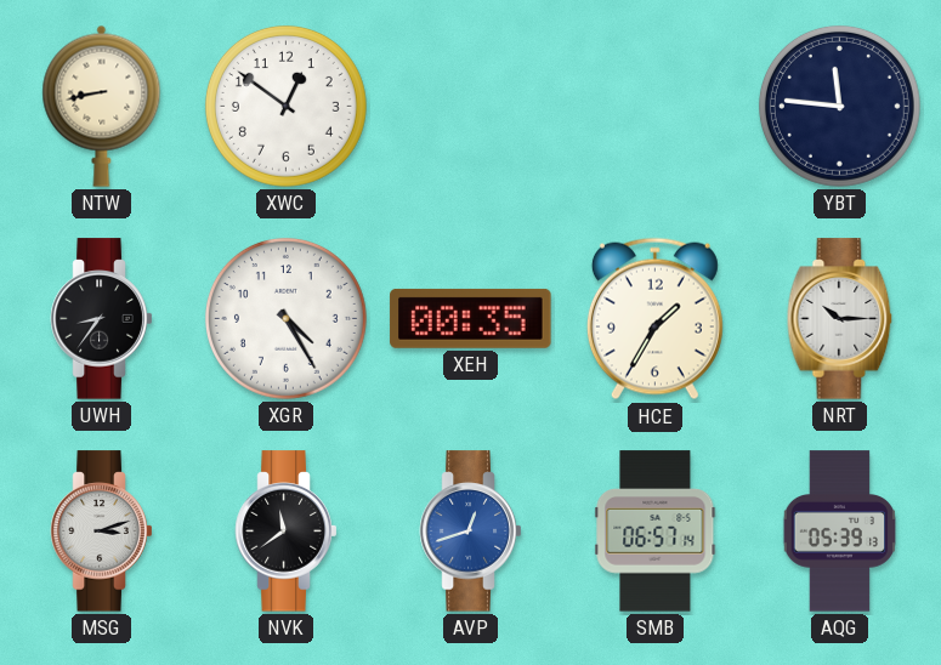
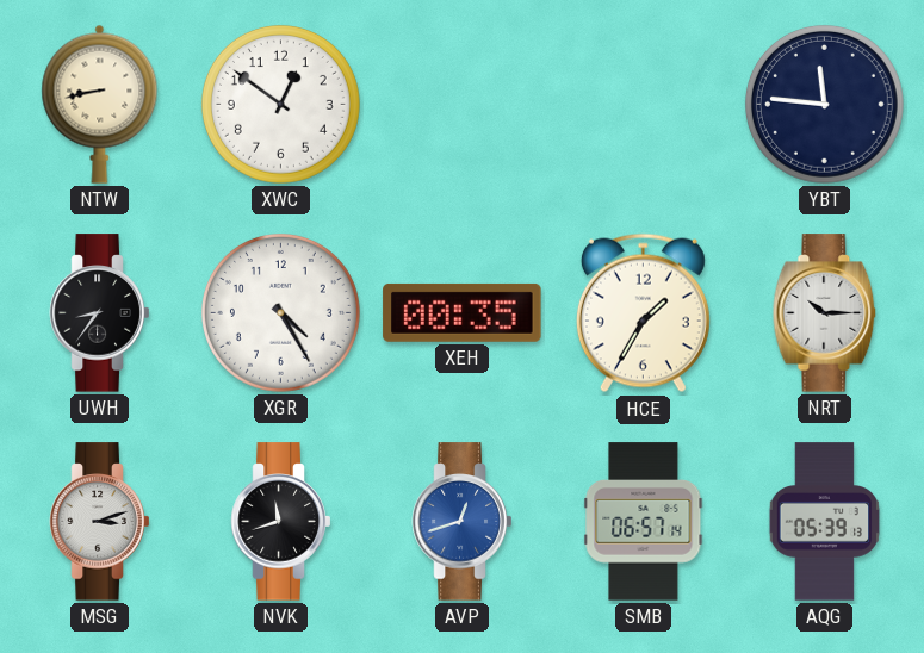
NVK: 11:39 -> 11:42 (281, 522)
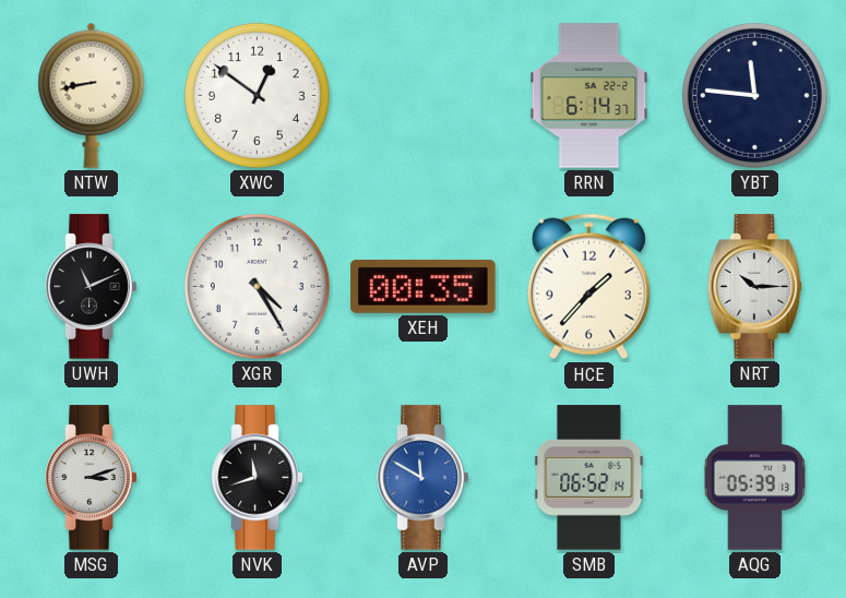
RRN: none -> 6:14 (589, 96)
UWH: 8:36 -> 11:11 (92, 287)
HCE: 1:35 -> 1:37 (588, 287)
AVP: 12:42 -> 11:50 (424, 478)
SMB: 06:57 -> 06:52 (589, 478)
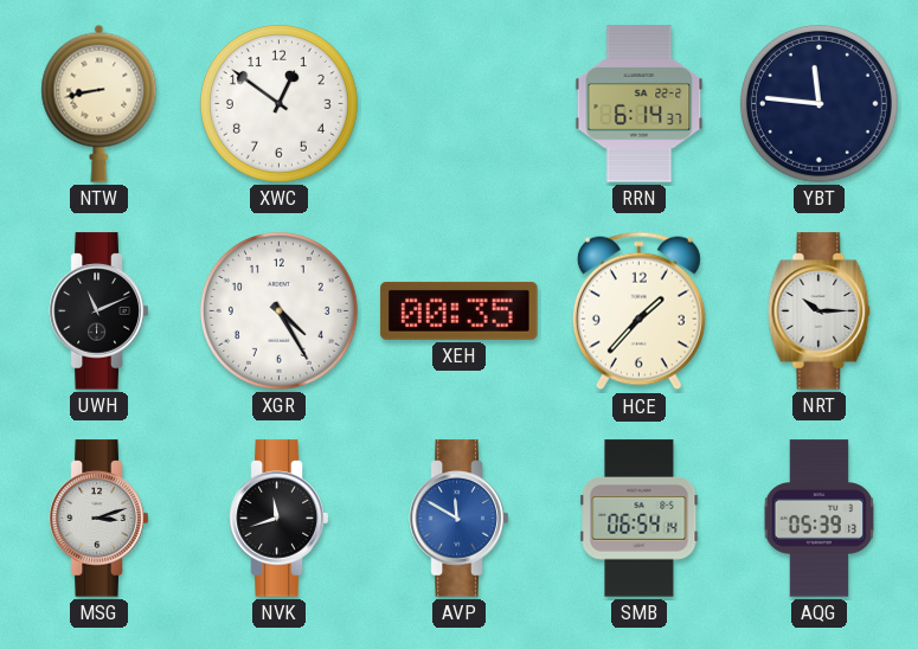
SMB: 06:52 -> 06:54 (640, 519)
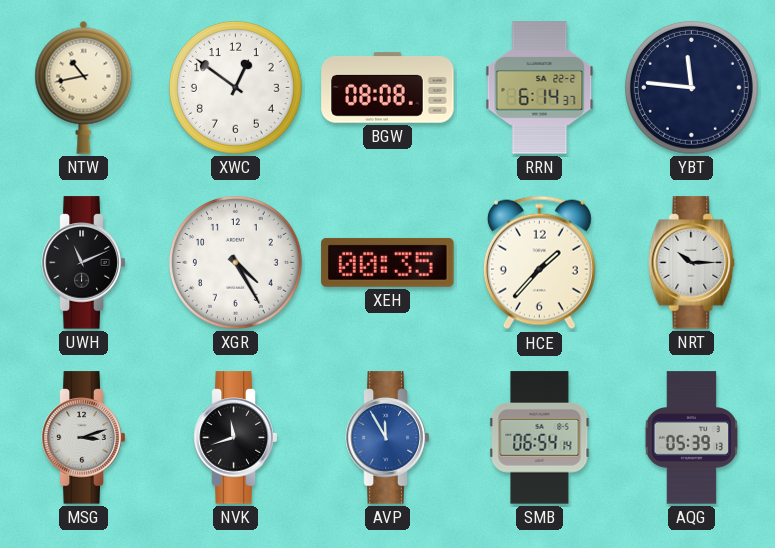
NTW: 8:43 -> 10:43 (84, 87)
BGW: none -> 08:08 (388, 88)
AVP: 11:50 -> 11:55 (388, 438)
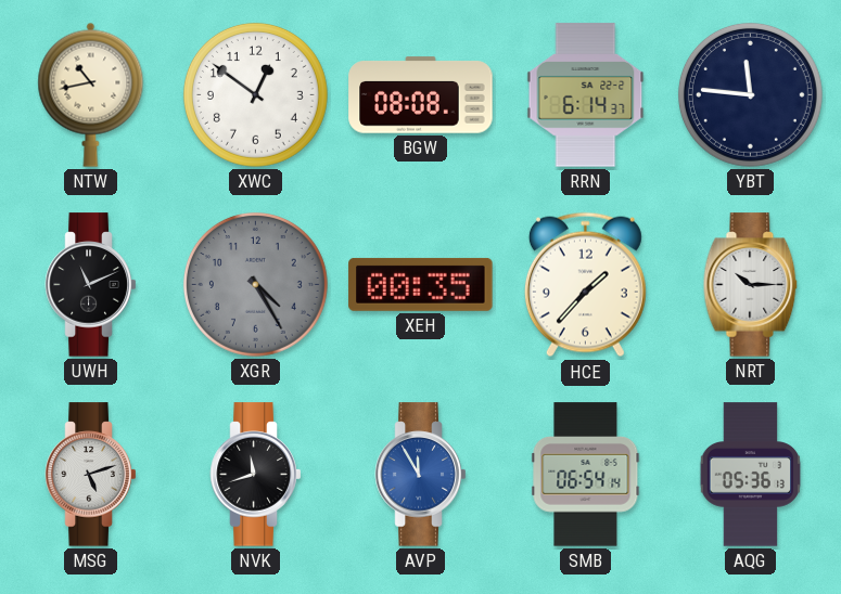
XGR dial: white -> grey (255, 284)
MSG: 3:12 -> 5:12 (91, 475)
AQG: 05:39 -> 05:36 (751, 475)
